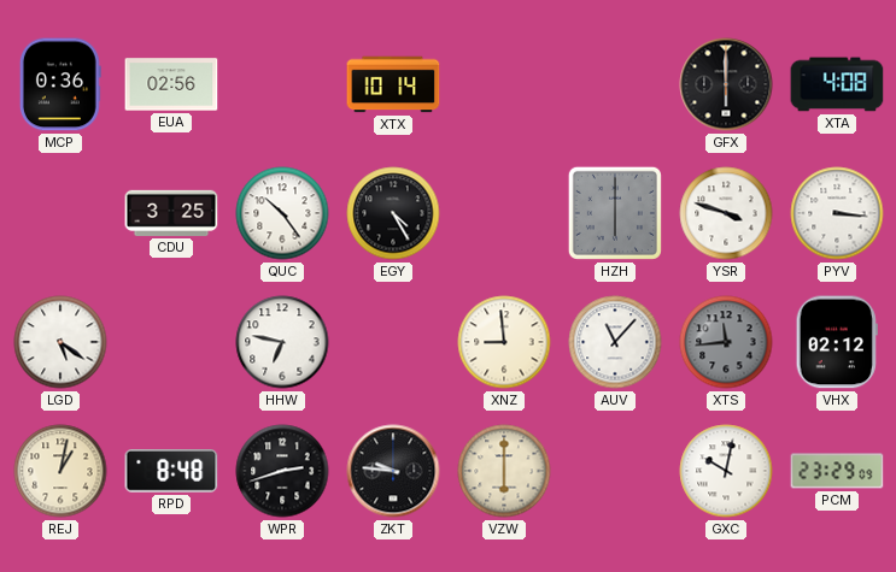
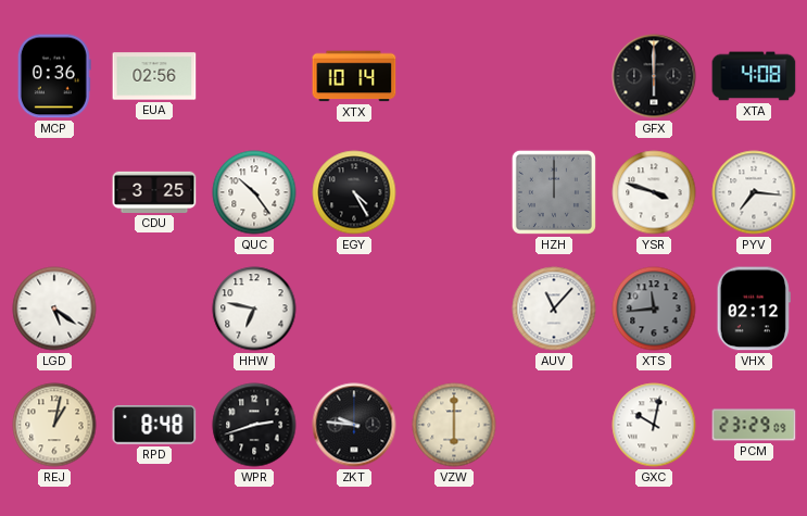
HZH: 6:00 -> 12:00 (554, 192)
PYV: 3:16 -> 7:16 (754, 192)
XNZ: 8:59 -> none (504, 342)
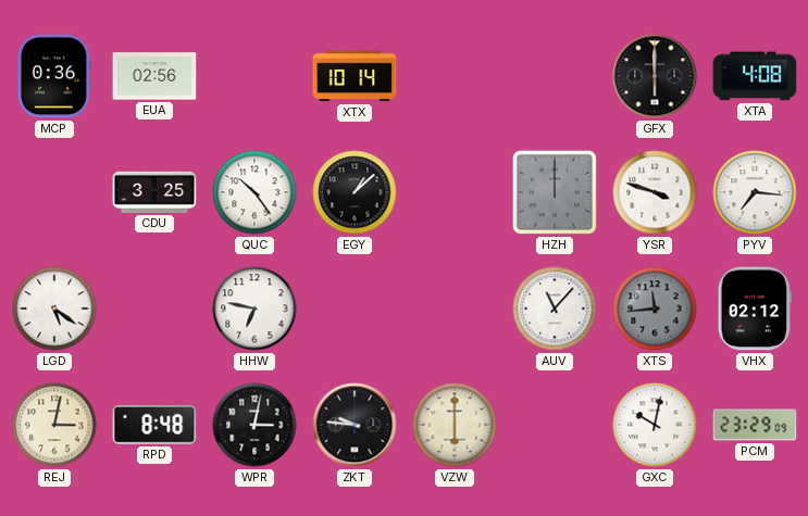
EGY: 4:25 -> 1:08 (355, 192)
REJ: 1:02 -> 3:02 (54, 425)
WPR: 2:42 -> 3:02 (254, 425)
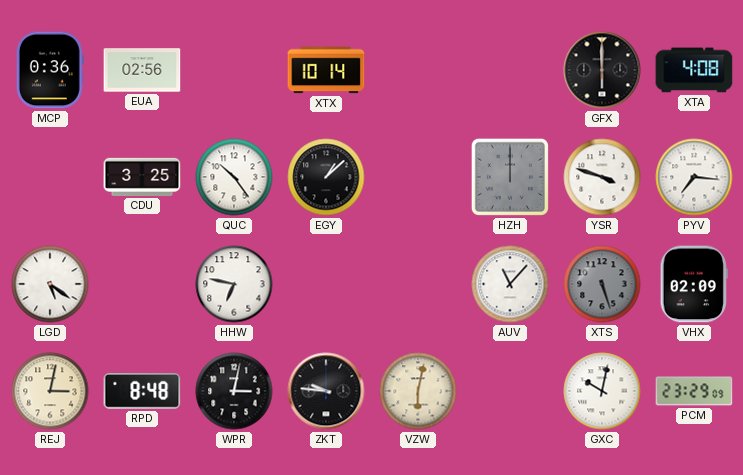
XTS: 11:44 -> 5:27 (602, 284)
VHX: 02:12 -> 02:09 (694, 284)
VZW: 6:00 -> 6:02 (418, 391)
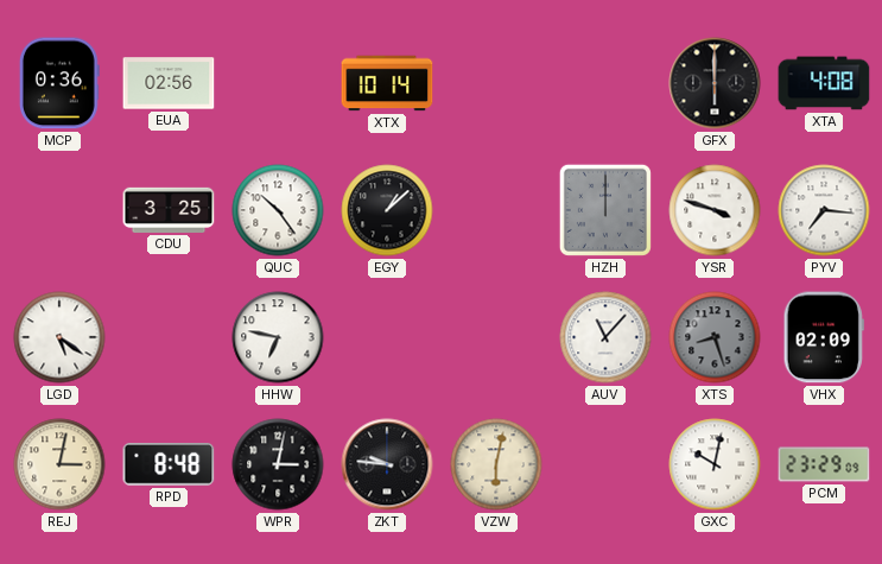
XTS: 5:27 -> 8:27 (715, 337)
